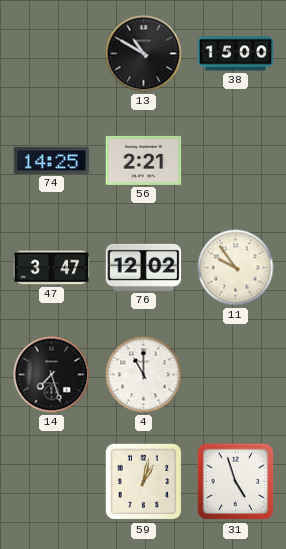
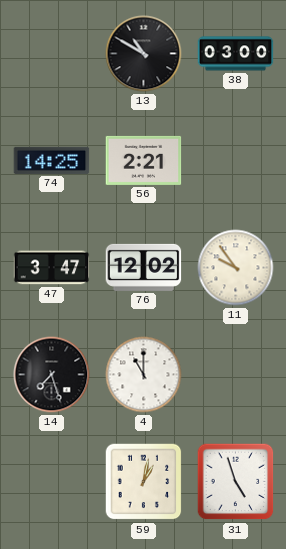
38: 15:00 -> 03:00 (236, 54)
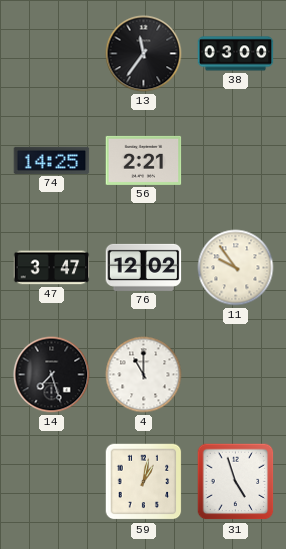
13: 10:50 -> 11:36 (144, 54)
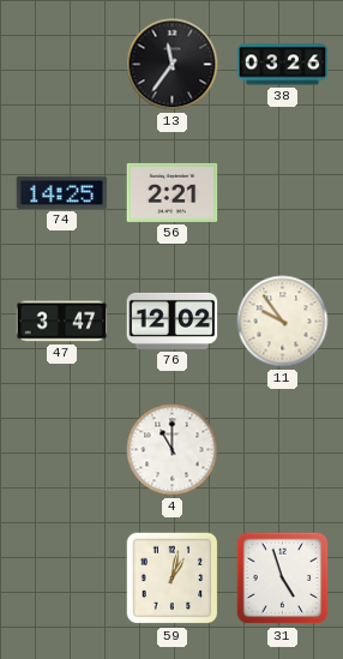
38: 03:00 -> 03:26 (283, 65)
14: 7:27 -> none (52, 375)
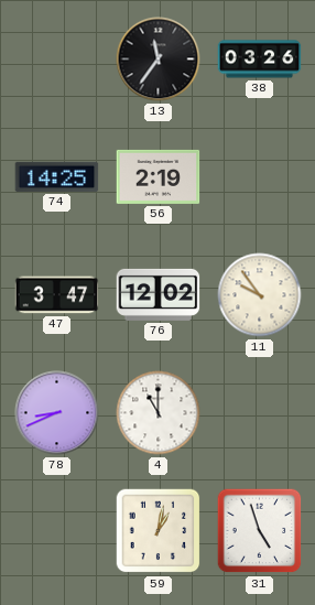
56: 2:21 -> 2:19 (159, 176)
78: none -> 8:41 (57, 413)
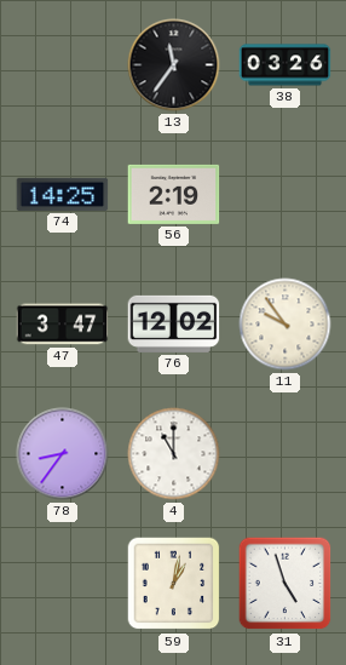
78: 8:41 -> 8:36 (63, 454)
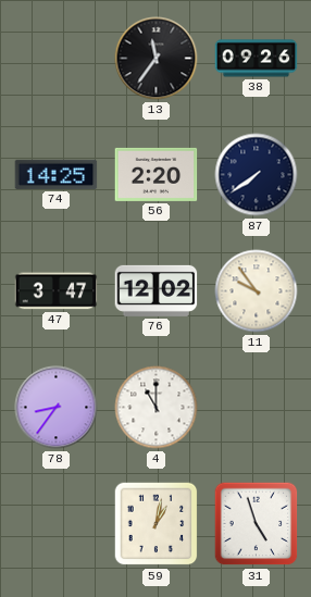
38: 03:26 -> 09:26 (257, 59)
56: 2:19 -> 2:20 (157, 174)
87: none -> 7:39 (257, 175)
